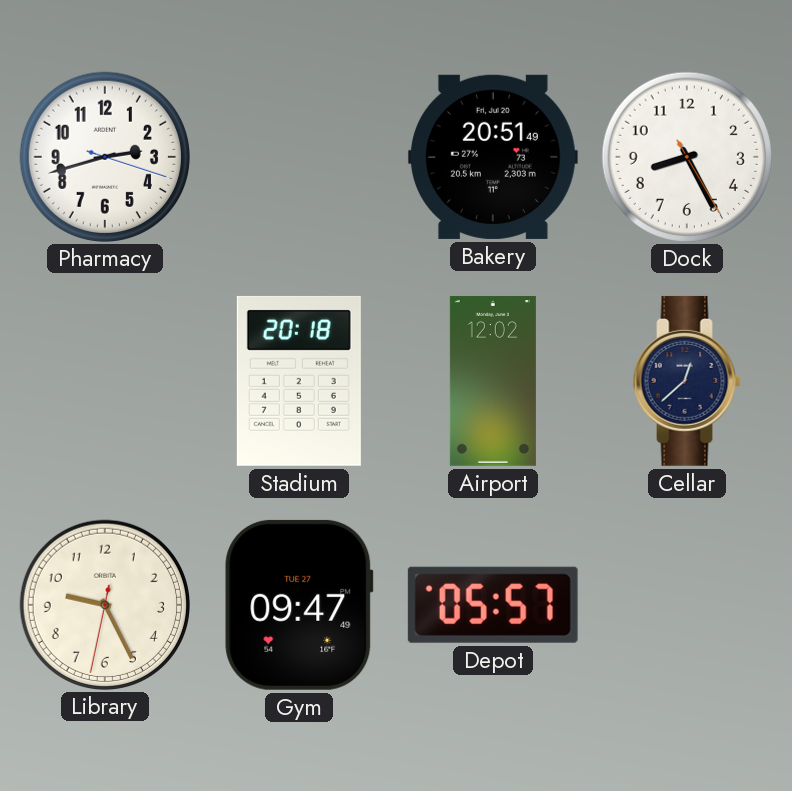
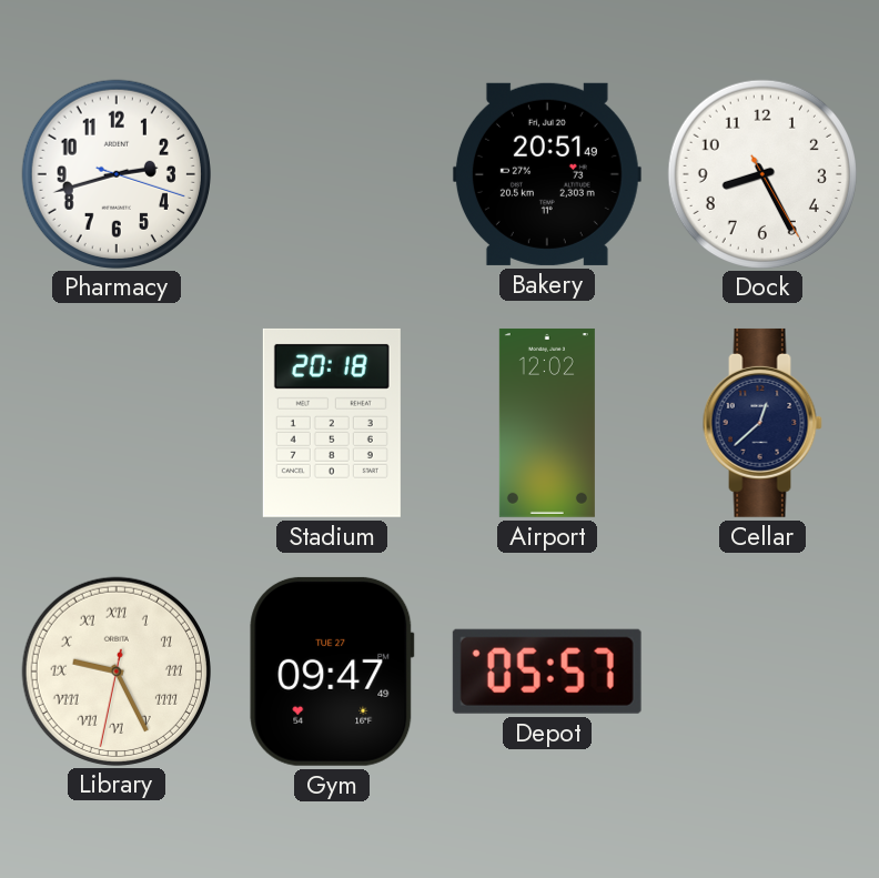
Library numerals: Arabic -> Roman (115, 670)
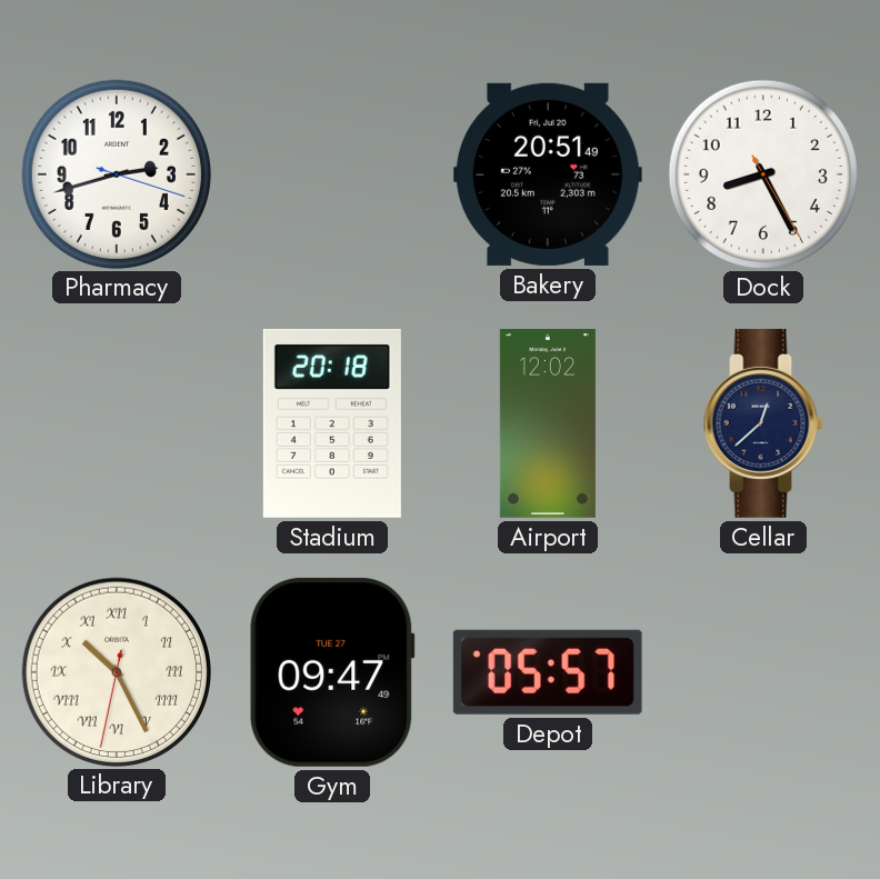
Library: 9:25 -> 10:25 (116, 671)
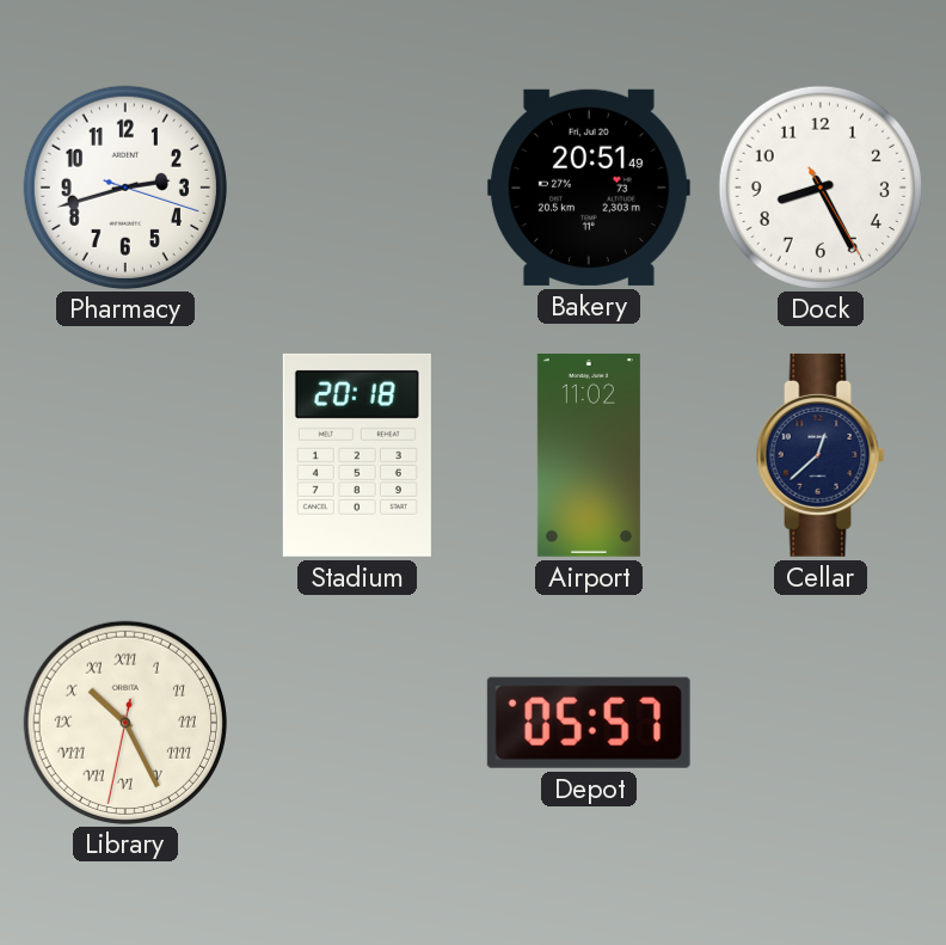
Airport: 12:02 -> 11:02 (589, 455)
Gym: 09:47 -> none (332, 672)
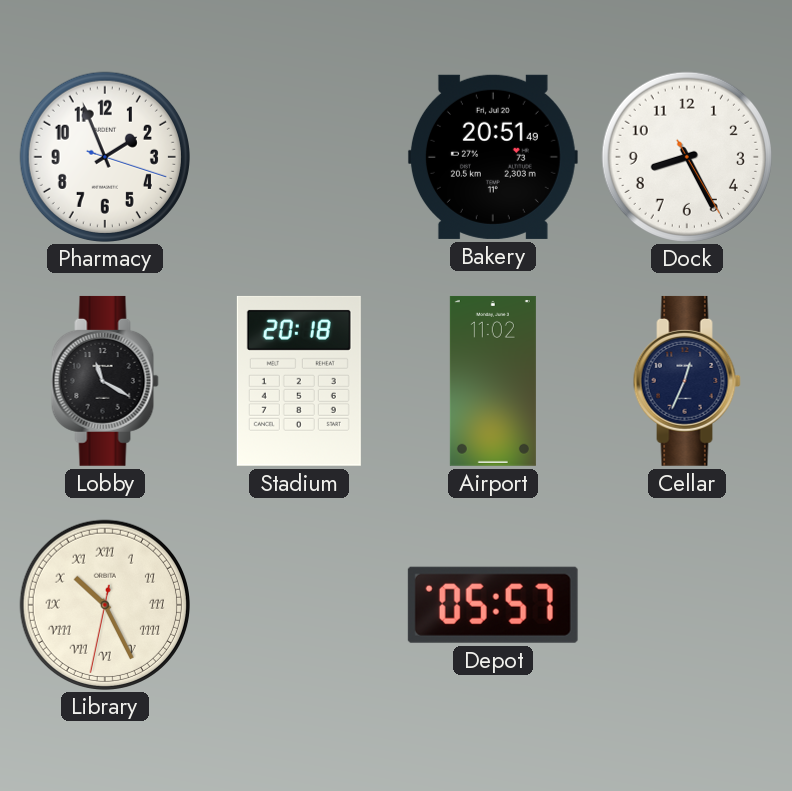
Pharmacy: 2:42 -> 1:56 (104, 156)
Lobby: none -> 11:20 (105, 381)
Cellar: 12:38 -> 12:34 (687, 381)
